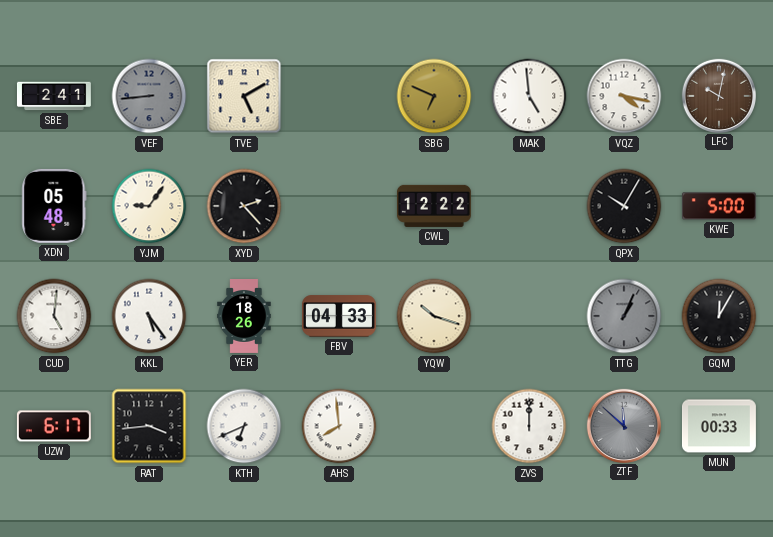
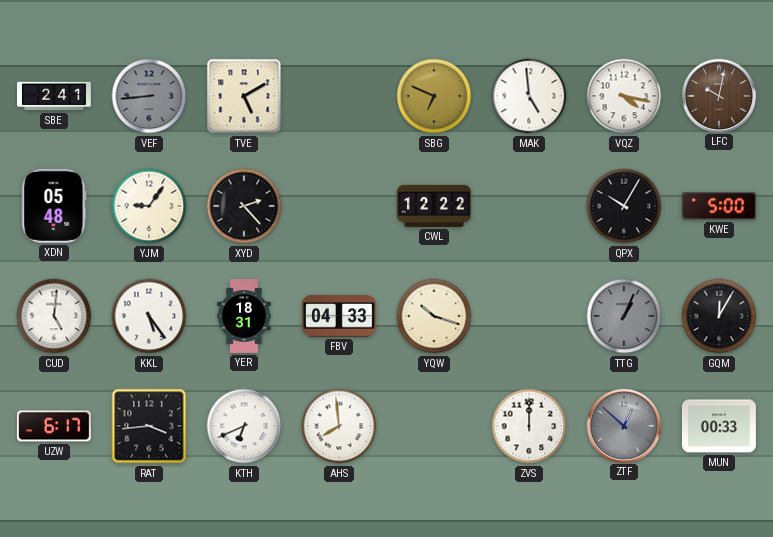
YER: 18:26 -> 18:31 (244, 317)
ZTF: 11:52 -> 12:52 (623, 425)
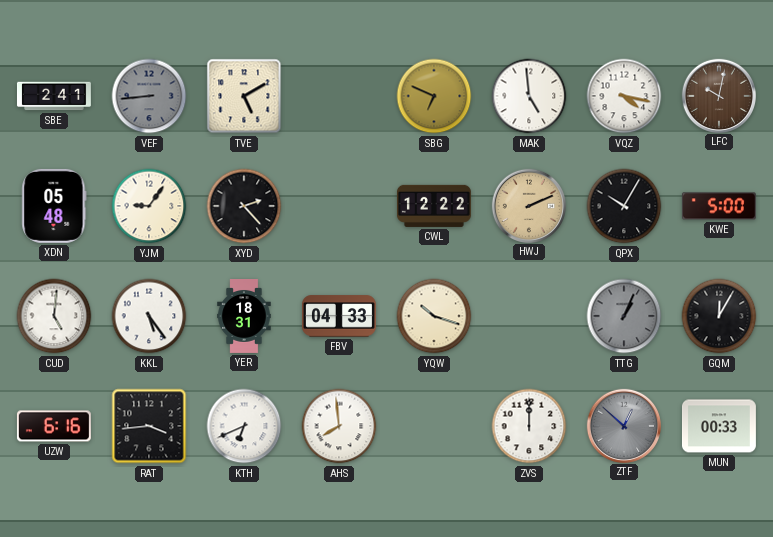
HWJ: none -> 2:11 (528, 205)
UZW: 6:17 -> 6:16 (54, 426)
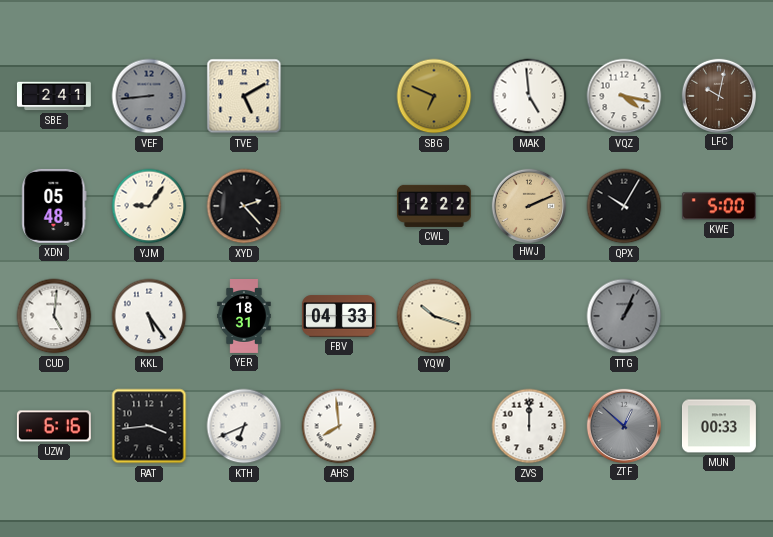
GQM: 12:05 -> none (719, 316)
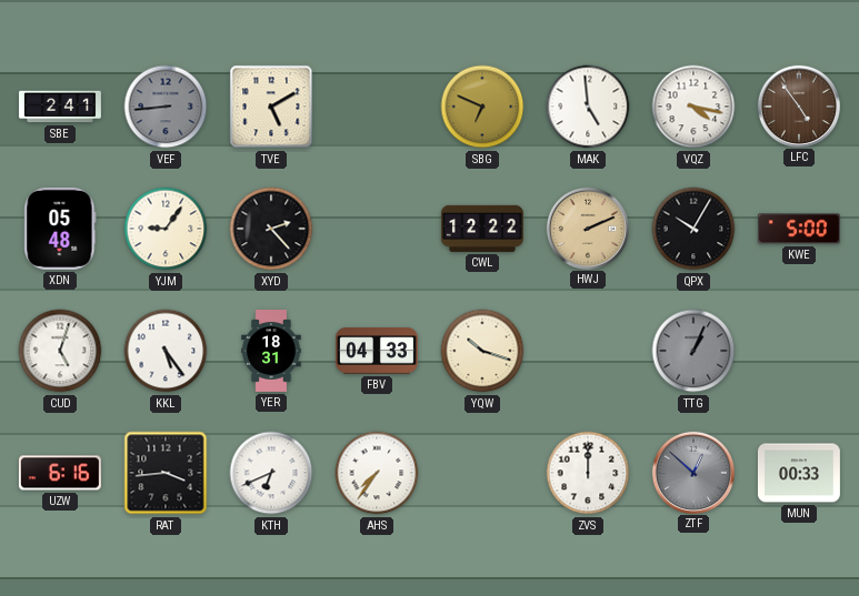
LFC: 10:02 -> 4:54 (798, 105)
CUD: 5:01 -> 5:03 (60, 351)
AHS: 7:59 -> 7:36 (377, 473)
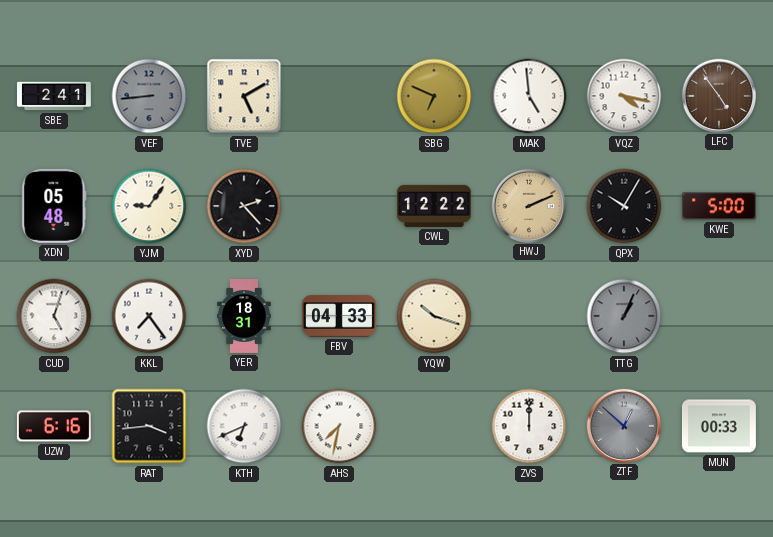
KKL: 5:24 -> 7:24 (149, 316)
AHS: 7:36 -> 7:32 (339, 426)
